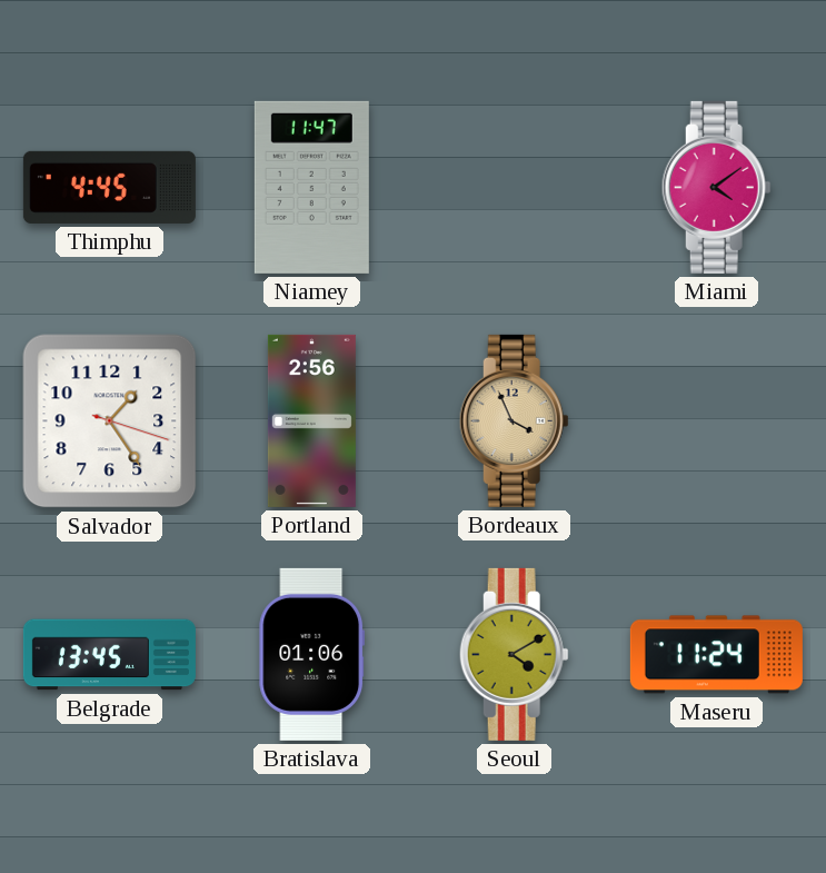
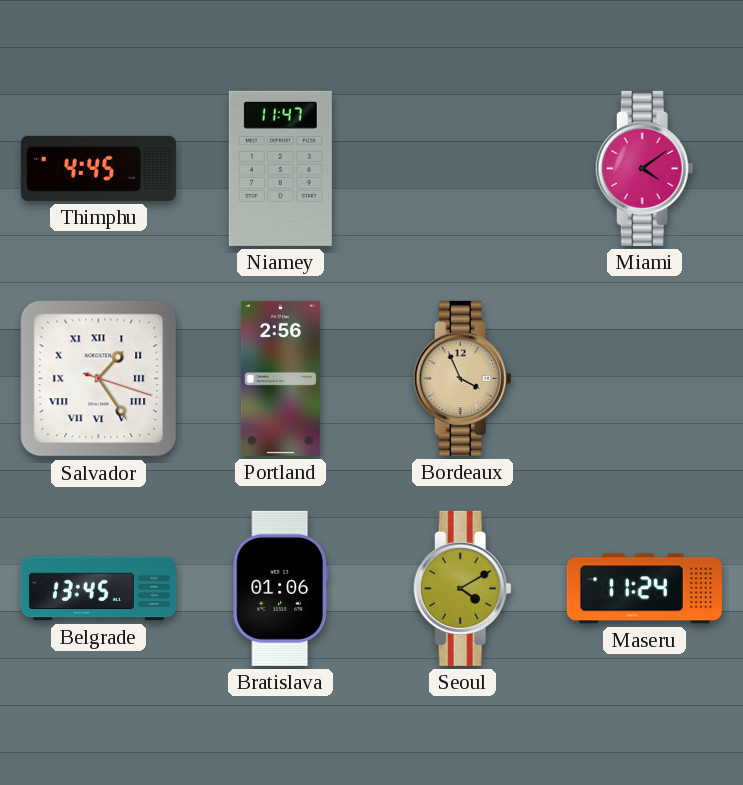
Salvador numerals: Arabic -> Roman (99, 379)
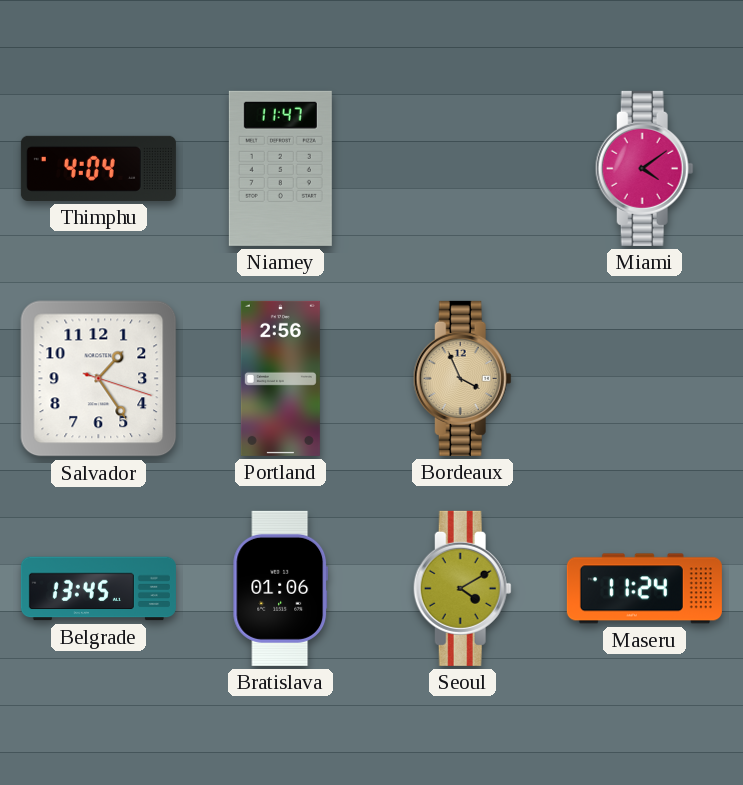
Thimphu: 4:45 -> 4:04 (98, 168)
Salvador numerals: Roman -> Arabic (99, 379)
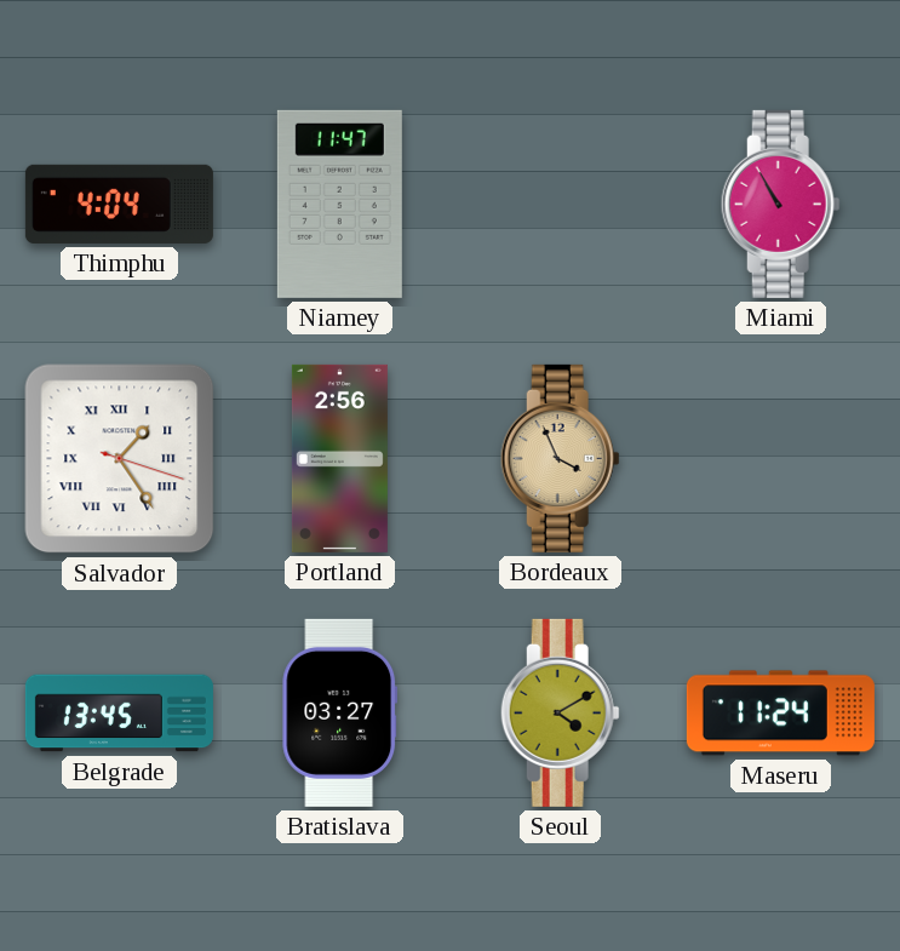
Miami: 4:09 -> 10:55 (780, 204)
Salvador numerals: Arabic -> Roman (120, 459)
Bratislava: 01:06 -> 03:27 (340, 712)
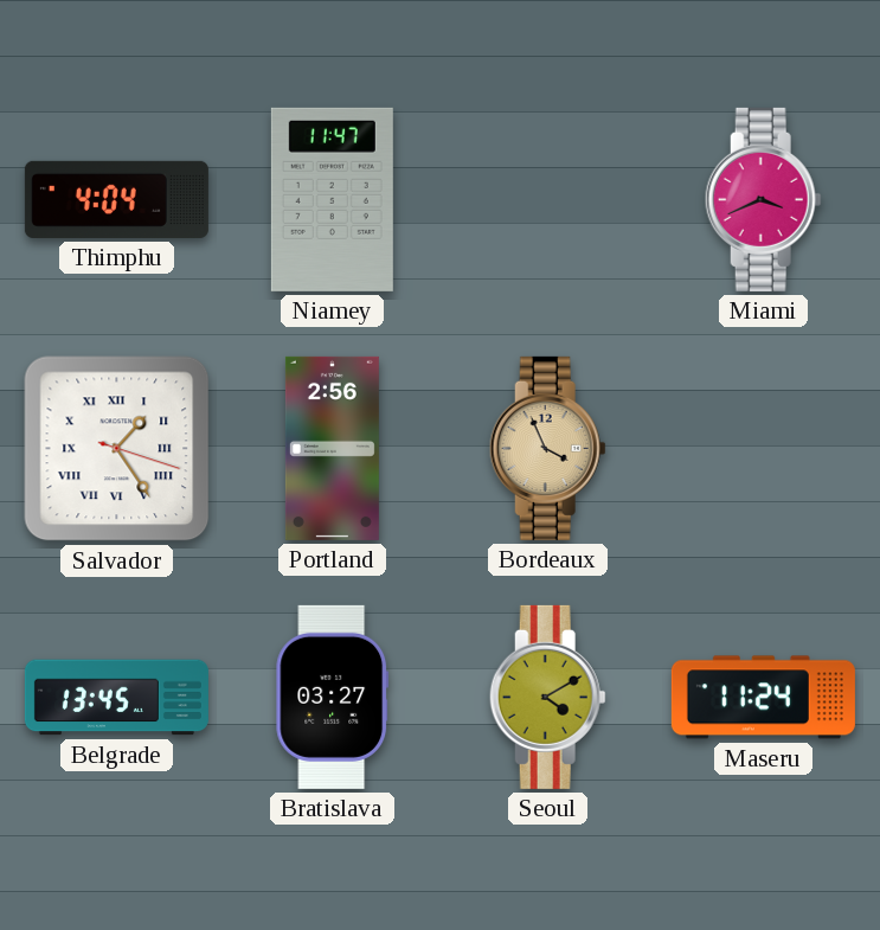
Miami: 10:55 -> 3:41 (763, 199)
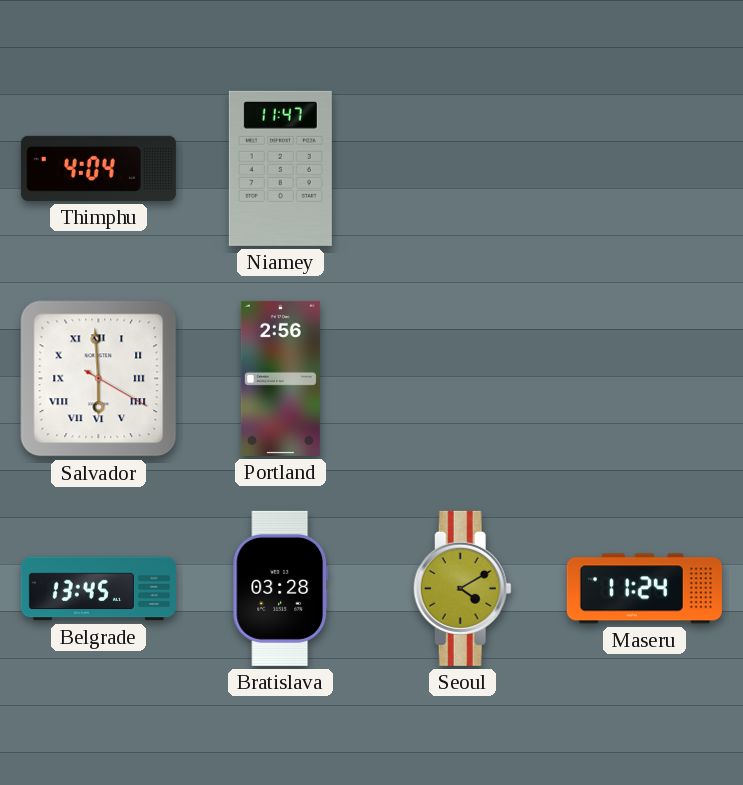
Miami: 3:41 -> none (763, 199)
Salvador: 1:24 -> 5:59 (99, 379)
Bordeaux: 3:56 -> none (547, 448)
Bratislava: 03:27 -> 03:28 (281, 588)
